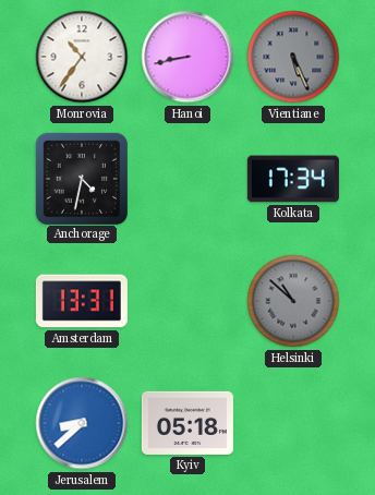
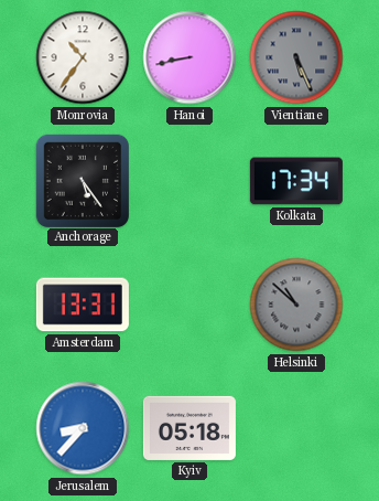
Anchorage: 4:32 -> 5:24 (82, 180)
Jerusalem: 8:38 -> 8:37 (83, 428)
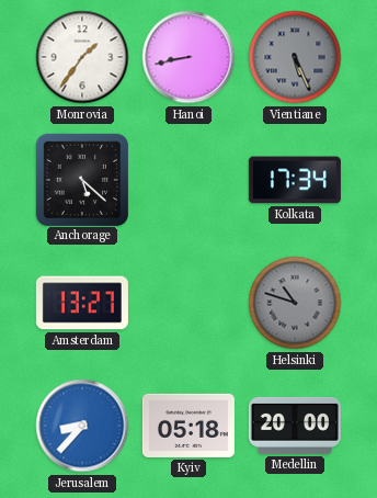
Monrovia: 10:36 -> 1:36 (82, 57)
Anchorage: 5:24 -> 5:22 (81, 179)
Amsterdam: 13:31 -> 13:27 (82, 303)
Helsinki: 10:52 -> 10:48 (295, 303)
Medellin: none -> 20:00 (295, 426)
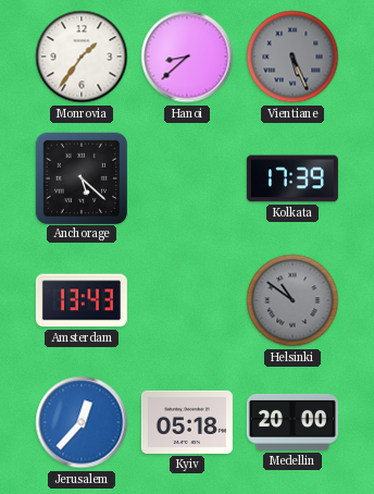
Hanoi: 8:43 -> 8:38 (187, 57)
Kolkata: 17:34 -> 17:39 (292, 178)
Amsterdam: 13:27 -> 13:43 (82, 300)
Helsinki: 10:48 -> 10:51 (292, 300)
Jerusalem: 8:37 -> 12:37 (82, 422)
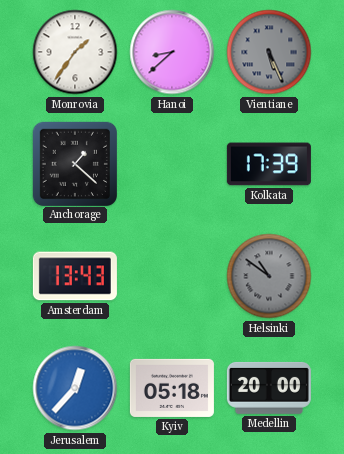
Anchorage: 5:22 -> 1:22 (74, 163)
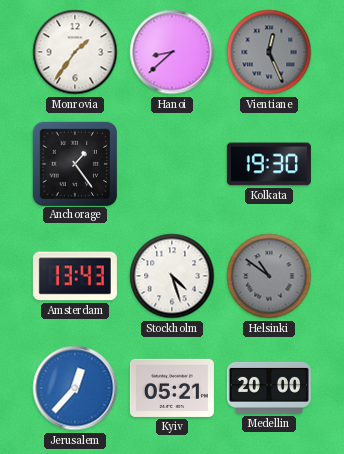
Vientiane: 5:26 -> 12:26 (269, 52)
Anchorage: 1:22 -> 1:24 (74, 163)
Kolkata: 17:39 -> 19:30 (269, 164)
Stockholm: none -> 4:27 (172, 276)
Kyiv: 05:18 -> 05:21 (172, 388)
